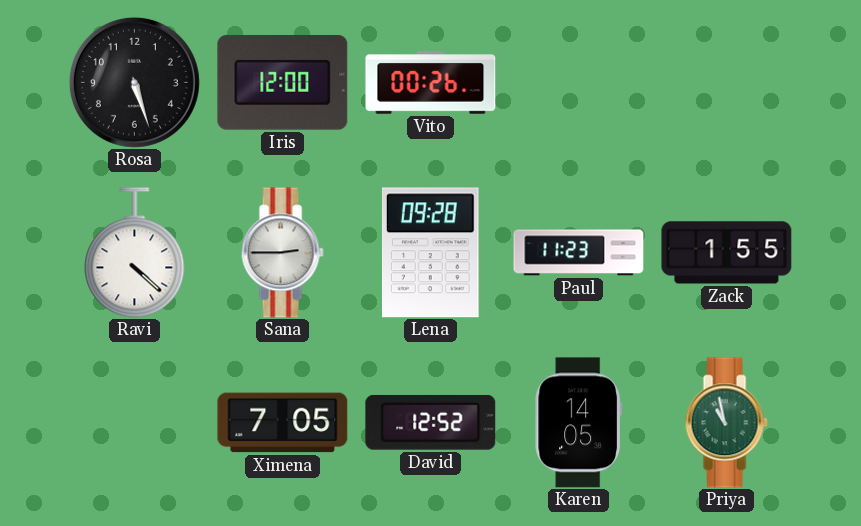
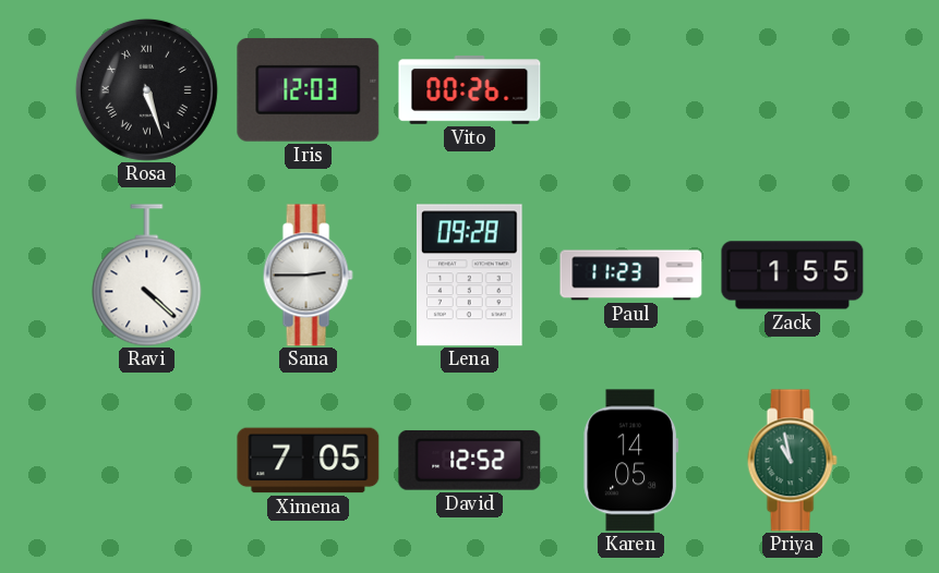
Rosa numerals: Arabic -> Roman (146, 89)
Iris: 12:00 -> 12:03 (309, 89)
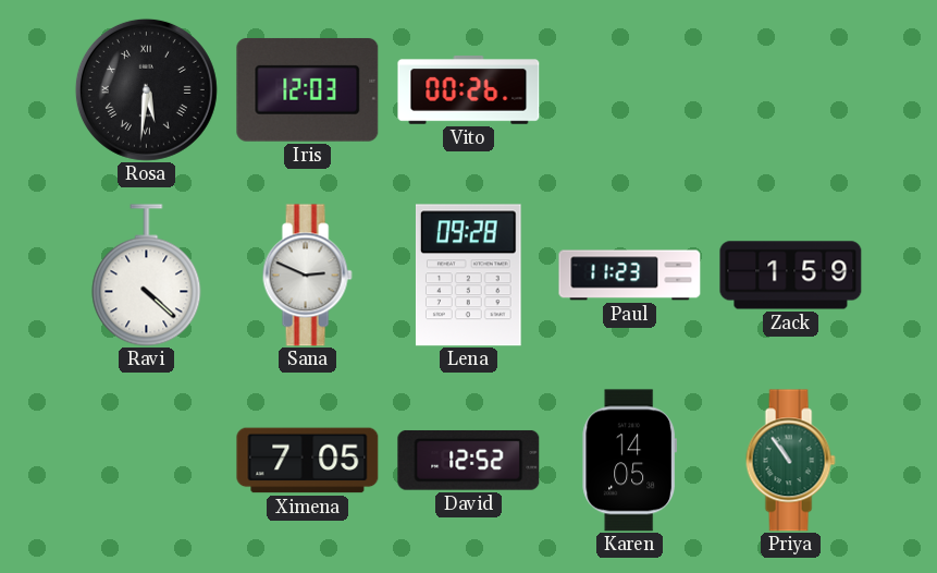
Rosa: 5:27 -> 5:31 (146, 89)
Sana: 2:45 -> 2:49 (307, 276)
Zack: 1:55 -> 1:59 (791, 276)
Priya: 10:58 -> 10:54 (790, 461)
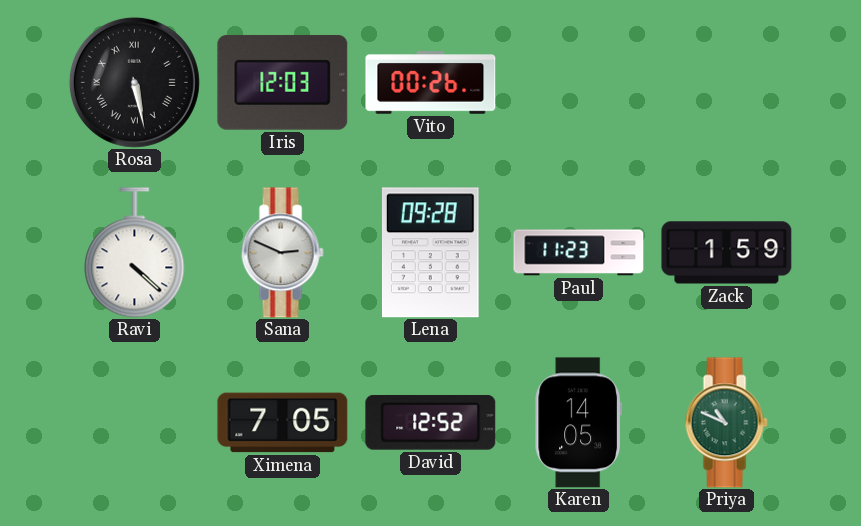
Rosa: 5:31 -> 5:28 (134, 82)
Priya: 10:54 -> 10:49 (726, 423)
